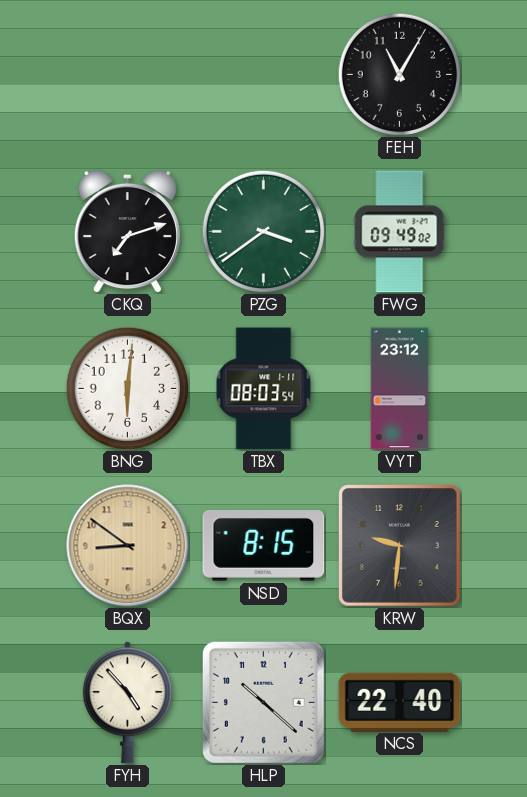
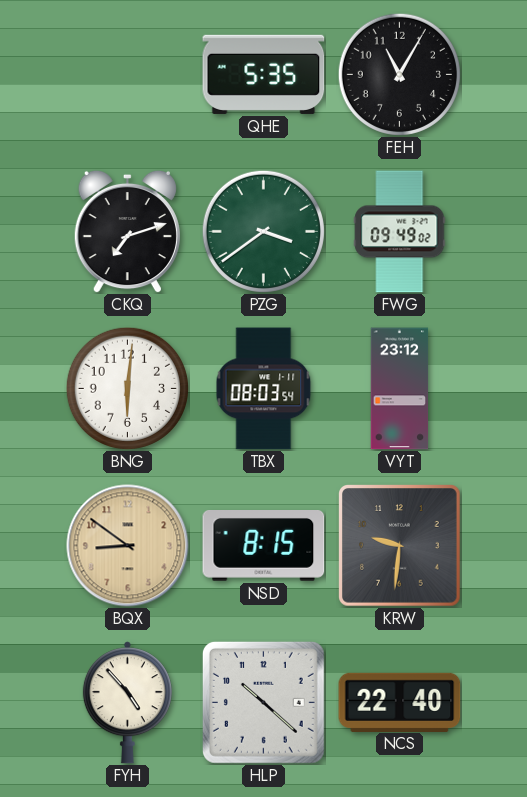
QHE: none -> 5:35 (264, 74)
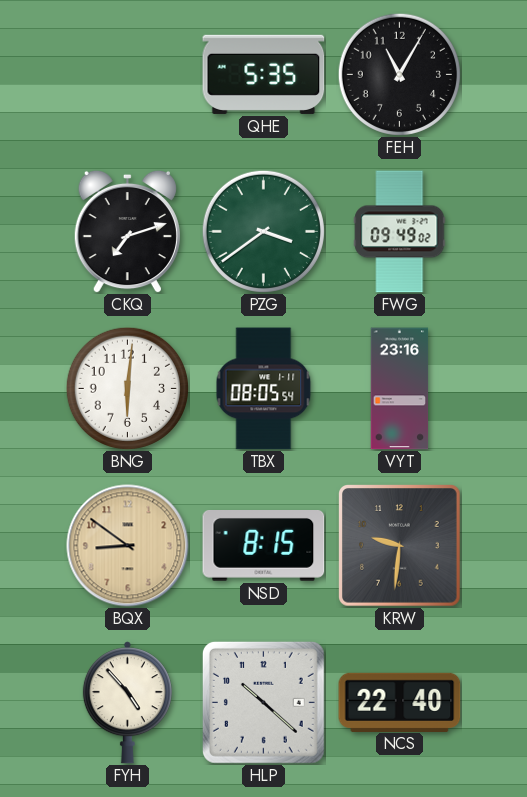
TBX: 08:03 -> 08:05 (264, 389)
VYT: 23:12 -> 23:16 (400, 389)
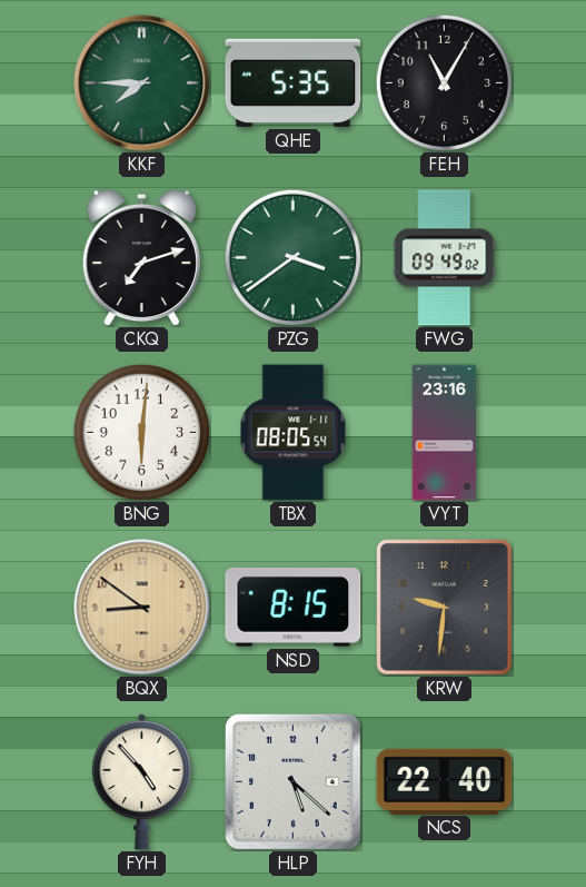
KKF: none -> 7:45 (142, 83)
HLP: 10:22 -> 5:22 (292, 781)
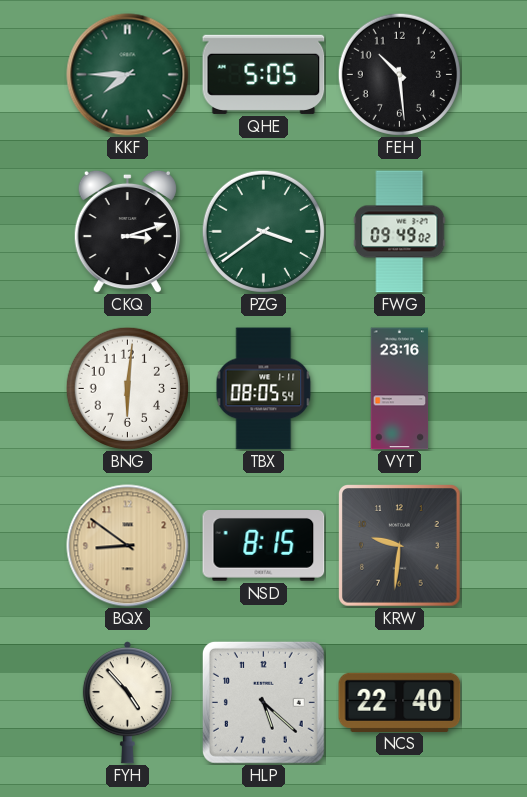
QHE: 5:35 -> 5:05 (264, 74)
FEH: 11:05 -> 10:29 (399, 74)
CKQ: 7:12 -> 3:12 (127, 231)
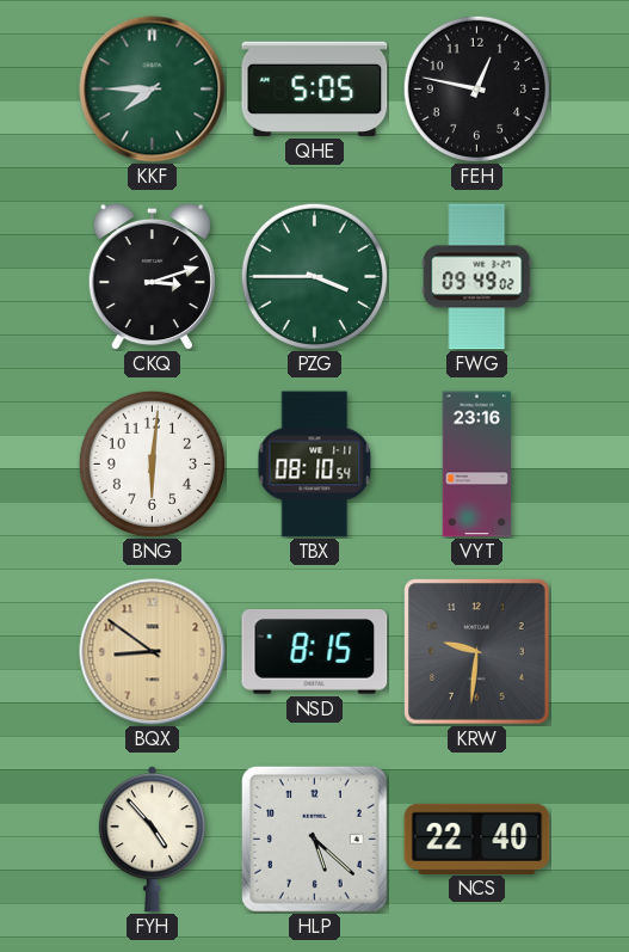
FEH: 10:29 -> 12:47 (476, 88)
PZG: 3:39 -> 3:45 (314, 276)
TBX: 08:05 -> 08:10 (315, 465)
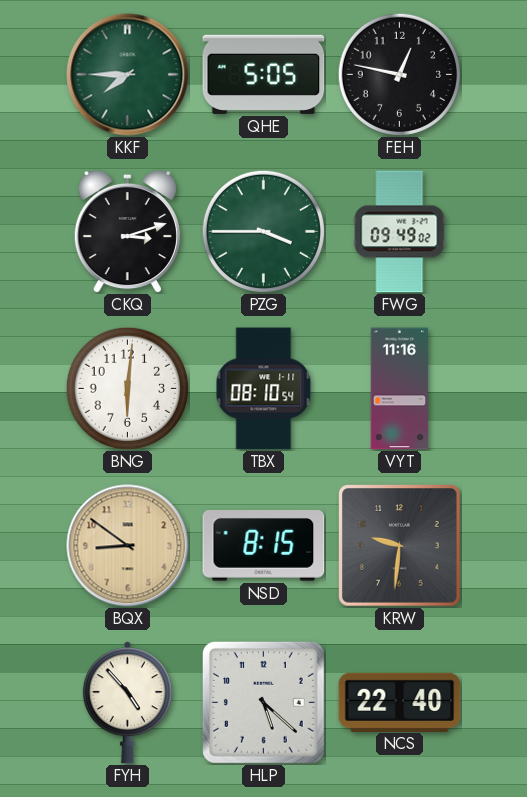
VYT: 23:16 -> 11:16 (400, 389)
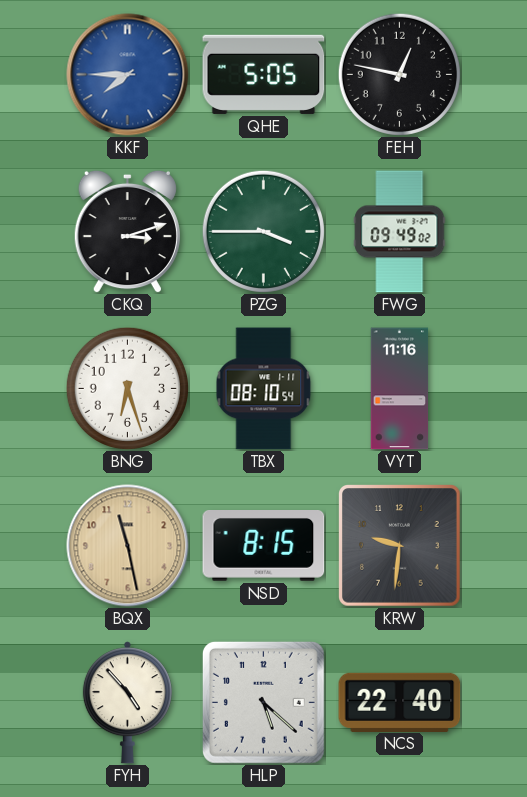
KKF dial: green -> blue (128, 75)
BNG: 6:01 -> 6:27 (127, 388)
BQX: 8:51 -> 11:28 (128, 546)
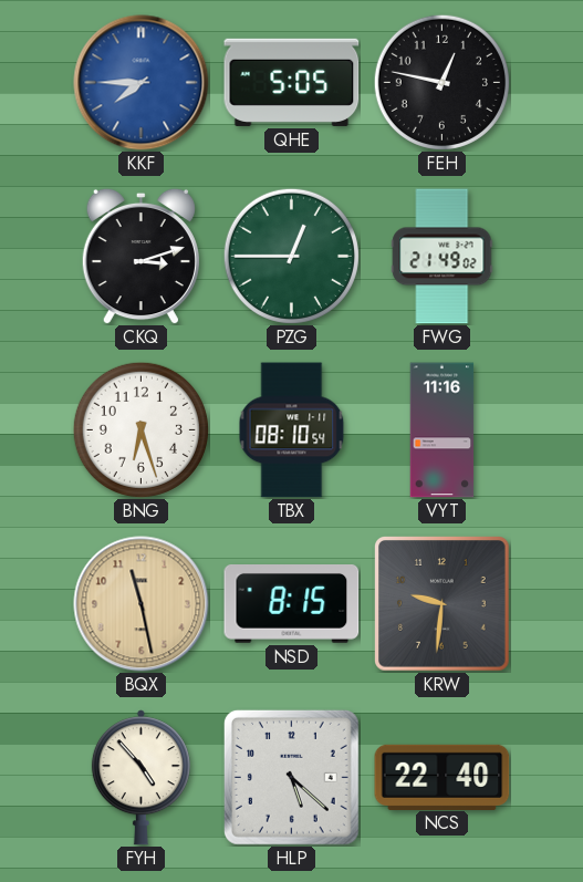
PZG: 3:45 -> 12:45 (291, 256)
FWG: 09:49 -> 21:49 (443, 257)
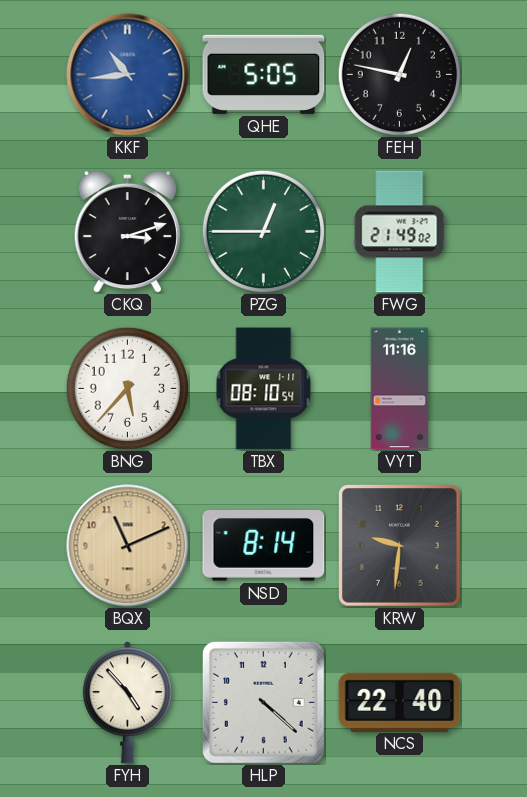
KKF: 7:45 -> 10:44 (128, 75)
BNG: 6:27 -> 5:37 (127, 388)
BQX: 11:28 -> 11:11 (128, 546)
NSD: 8:15 -> 8:14 (264, 546)
HLP: 5:22 -> 4:22 (263, 702)
